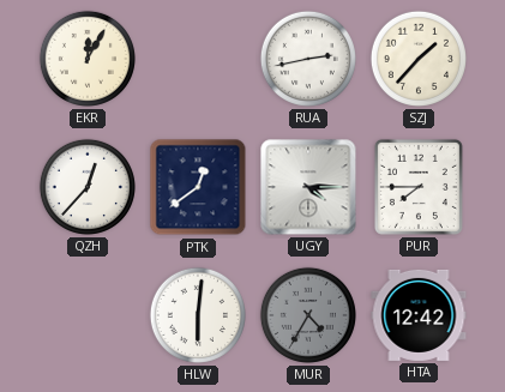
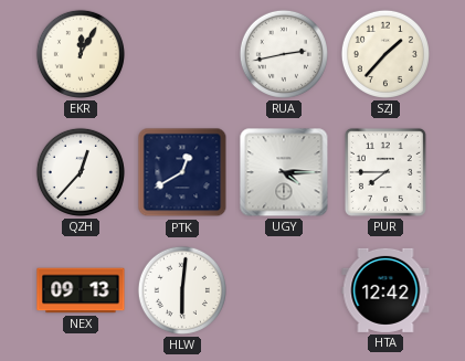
PTK: 12:39 -> 12:40 (182, 172)
NEX: none -> 09:13 (81, 290)
MUR: 4:35 -> none (308, 315)
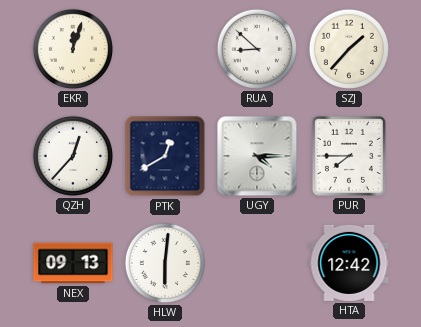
EKR: 12:05 -> 12:03 (73, 49)
RUA: 2:43 -> 8:52 (257, 49)
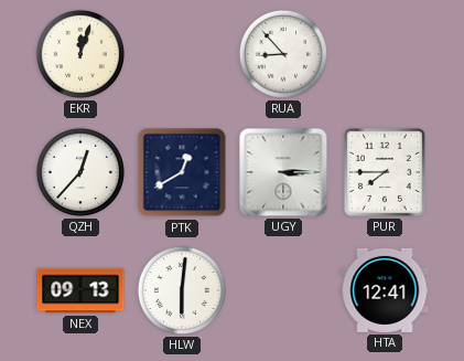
RUA: 8:52 -> 8:53 (283, 54)
SZJ: 1:37 -> none (349, 49)
UGY: 4:15 -> 3:15 (283, 172)
HTA: 12:42 -> 12:41 (385, 290)
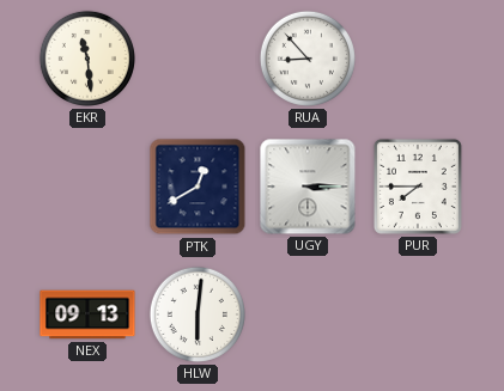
EKR: 12:03 -> 11:29 (87, 59)
QZH: 12:37 -> none (80, 172)
HTA: 12:41 -> none (385, 290)
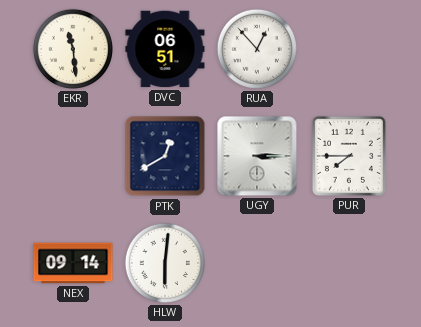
DVC: none -> 06:51 (165, 49)
RUA: 8:53 -> 12:53 (257, 49)
NEX: 09:13 -> 09:14 (73, 263)
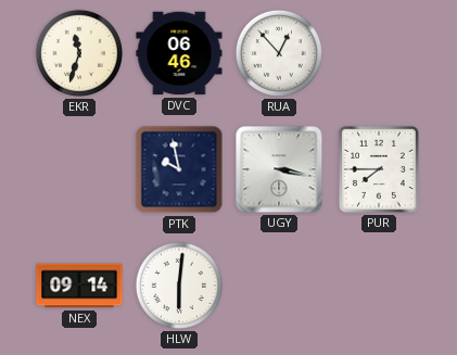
EKR: 11:29 -> 11:33 (79, 53)
DVC: 06:51 -> 06:46 (179, 53)
PTK: 12:40 -> 9:58 (179, 169)
UGY: 3:15 -> 3:17 (279, 169)
